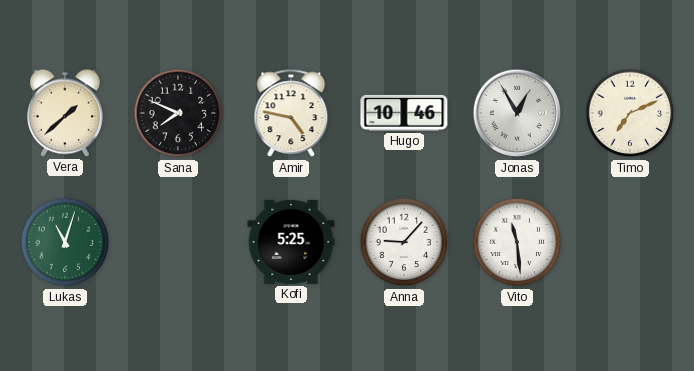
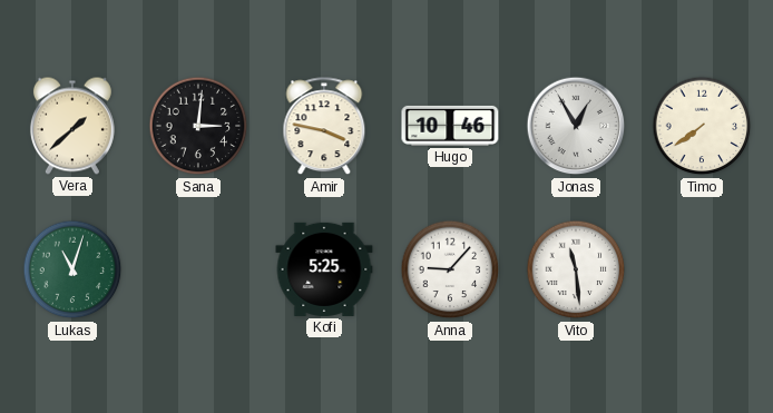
Sana: 7:49 -> 3:01 (198, 126)
Amir: 4:47 -> 3:47 (324, 127)
Timo: 7:11 -> 7:39 (702, 126)
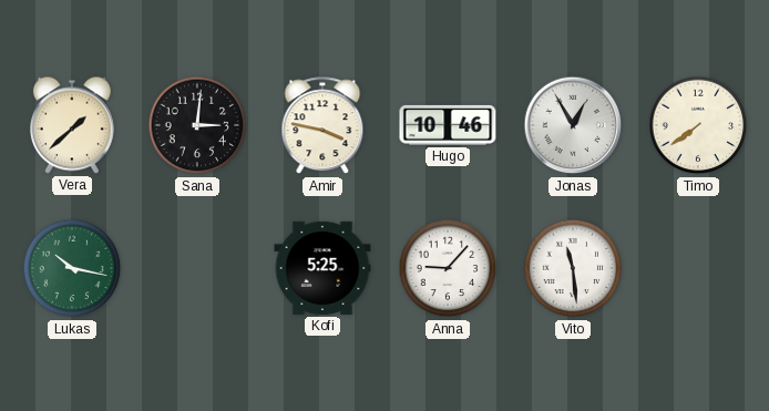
Lukas: 11:03 -> 10:17 (72, 268)
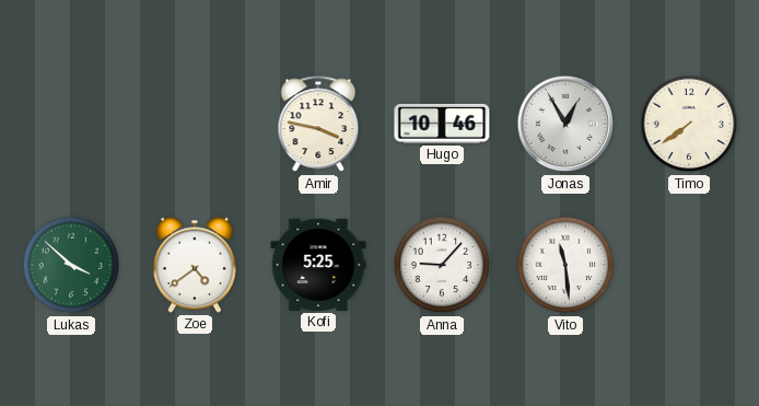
Vera: 1:38 -> none (72, 125)
Sana: 3:01 -> none (197, 125)
Lukas: 10:17 -> 3:52 (71, 265)
Zoe: none -> 4:39 (195, 265)
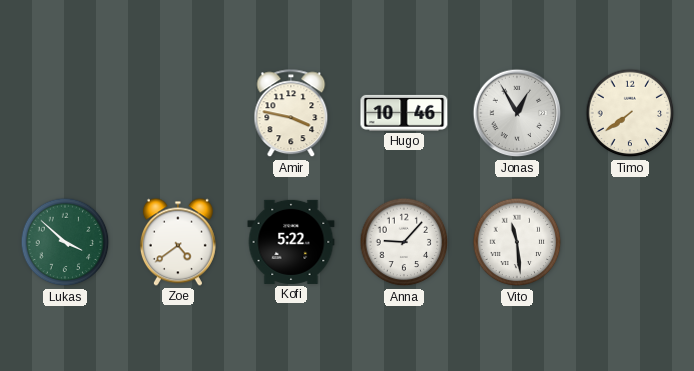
Kofi: 5:25 -> 5:22 (291, 242)
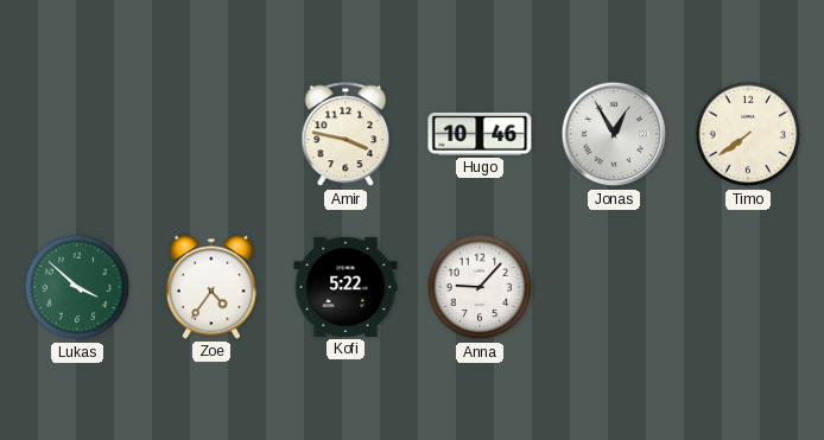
Zoe: 4:39 -> 4:36 (211, 287)
Vito: 11:29 -> none (517, 242)
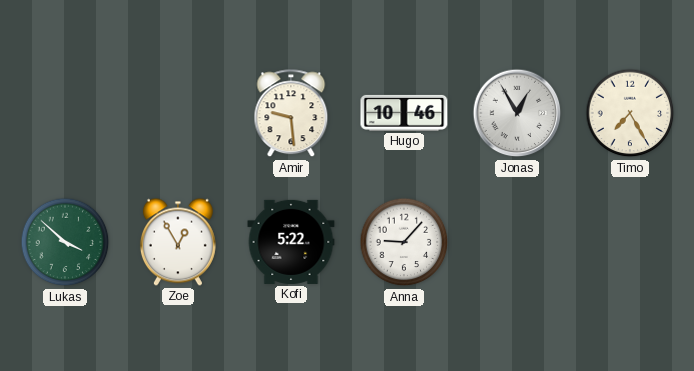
Amir: 3:47 -> 9:29 (291, 114)
Timo: 7:39 -> 7:25 (630, 113)
Zoe: 4:36 -> 12:55 (178, 242)
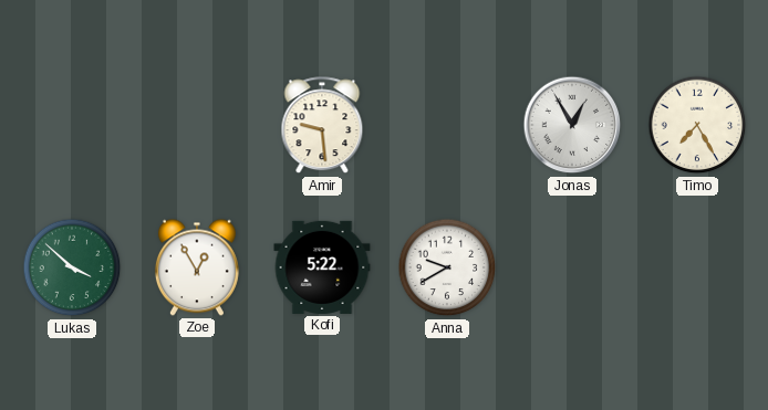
Hugo: 10:46 -> none (404, 113)
Anna: 9:07 -> 9:40 (447, 267)
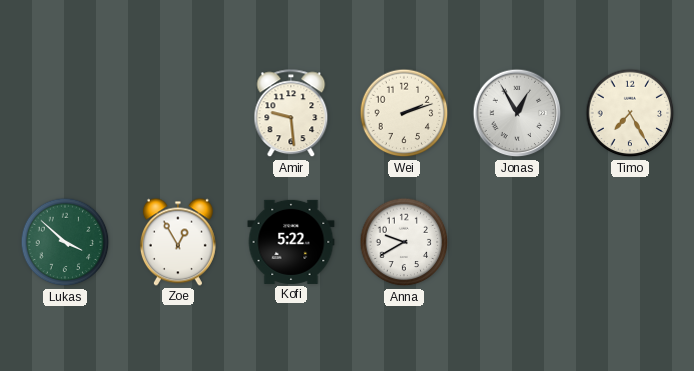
Wei: none -> 2:12 (404, 113)
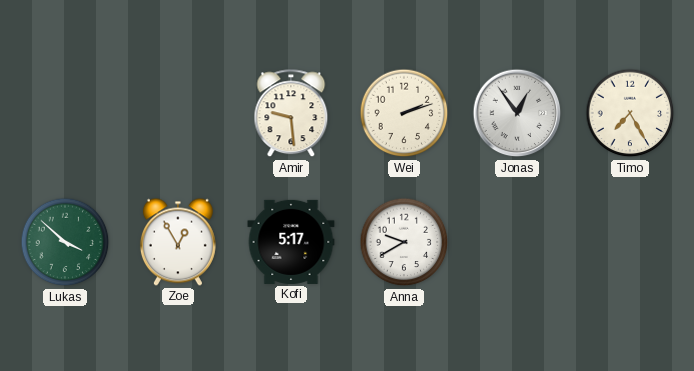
Jonas: 12:55 -> 12:54 (517, 113)
Kofi: 5:22 -> 5:17 (291, 242)
